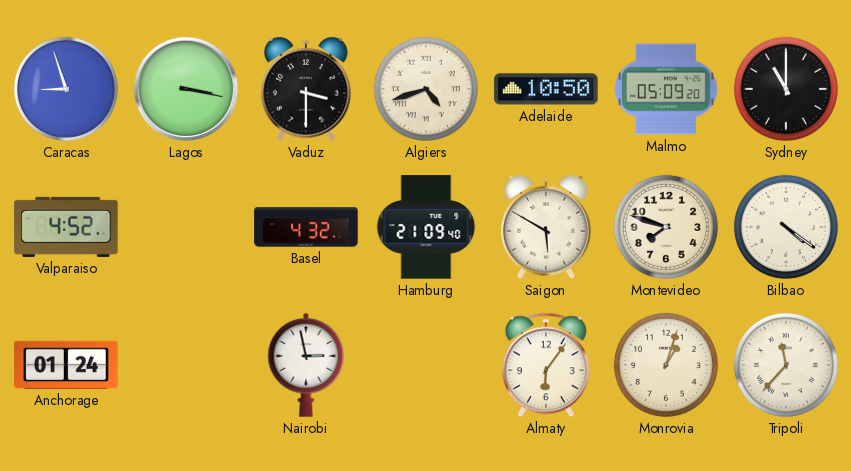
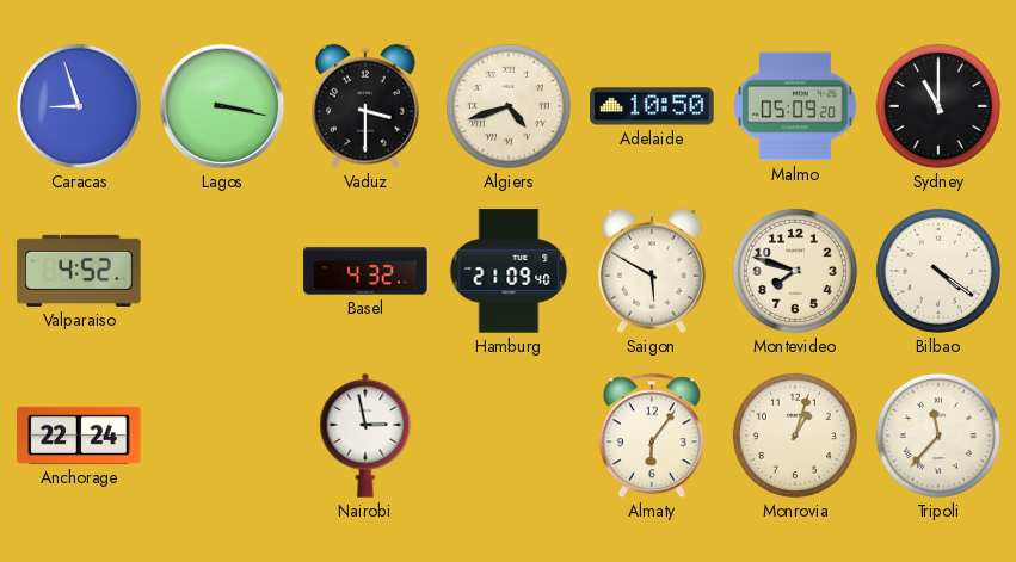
Anchorage: 01:24 -> 22:24 (79, 436)
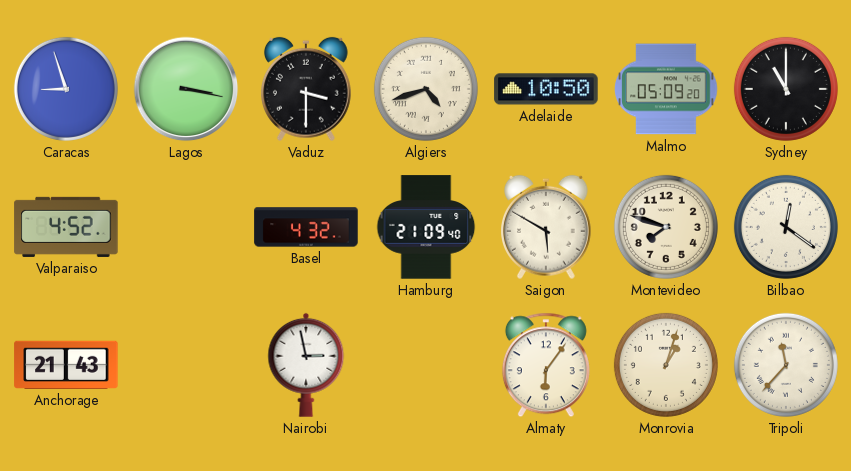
Bilbao: 4:21 -> 12:21 (786, 227)
Anchorage: 22:24 -> 21:43 (66, 365)
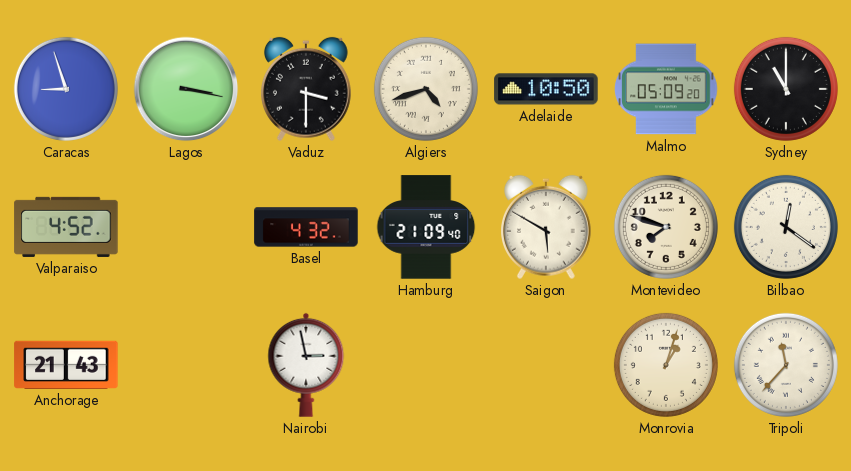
Almaty: 6:06 -> none (546, 365)
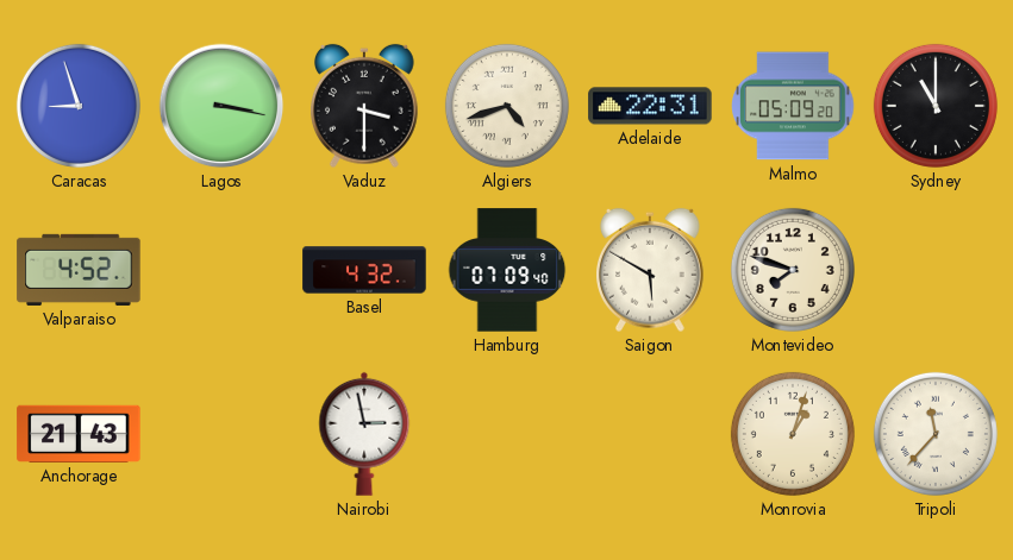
Adelaide: 10:50 -> 22:31 (650, 106)
Hamburg: 21:09 -> 07:09 (507, 270)
Bilbao: 12:21 -> none (786, 227)
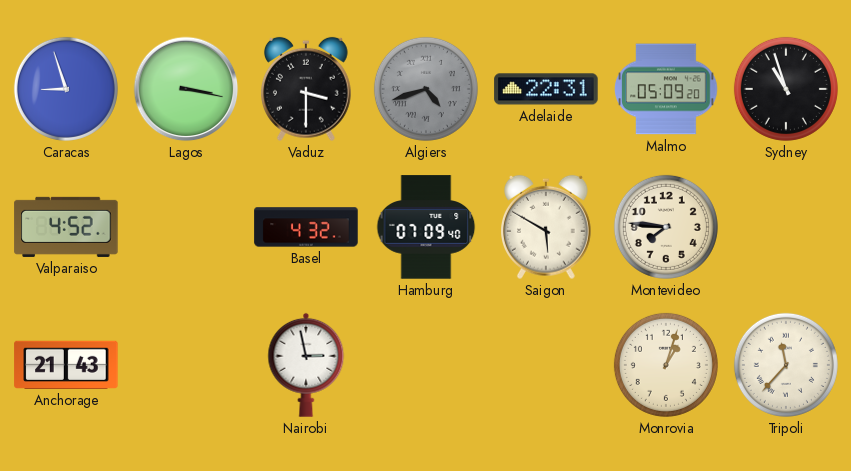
Algiers dial: cream -> grey (426, 89)
Sydney: 11:00 -> 10:57 (786, 89)
Montevideo: 7:48 -> 7:46 (666, 227)
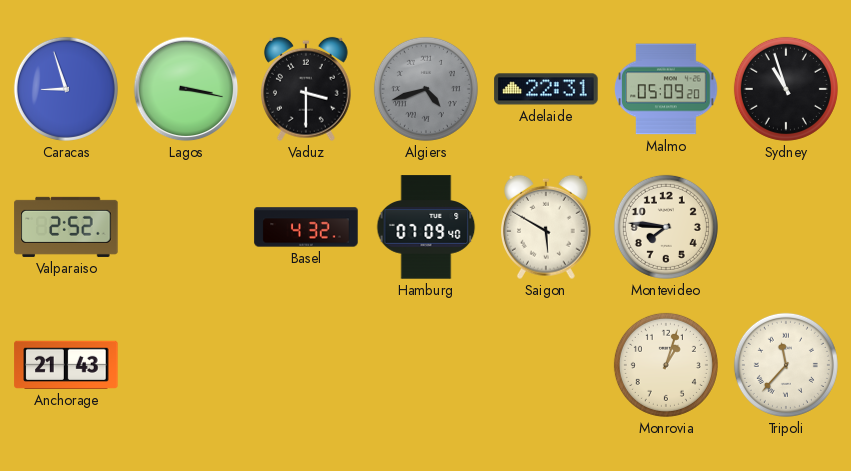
Valparaiso: 4:52 -> 2:52 (66, 227)
Nairobi: 2:58 -> none (306, 365)
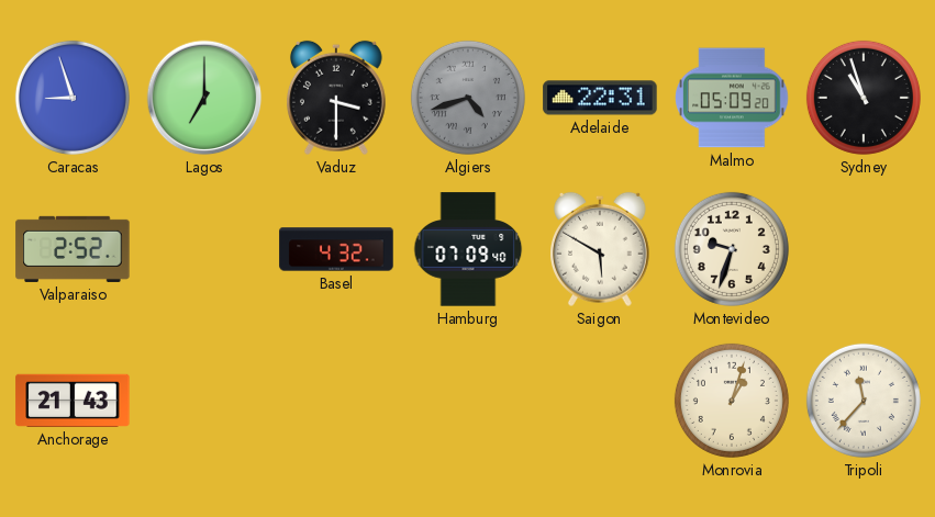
Lagos: 3:17 -> 7:00 (204, 98)
Montevideo: 7:46 -> 9:33 (732, 249)
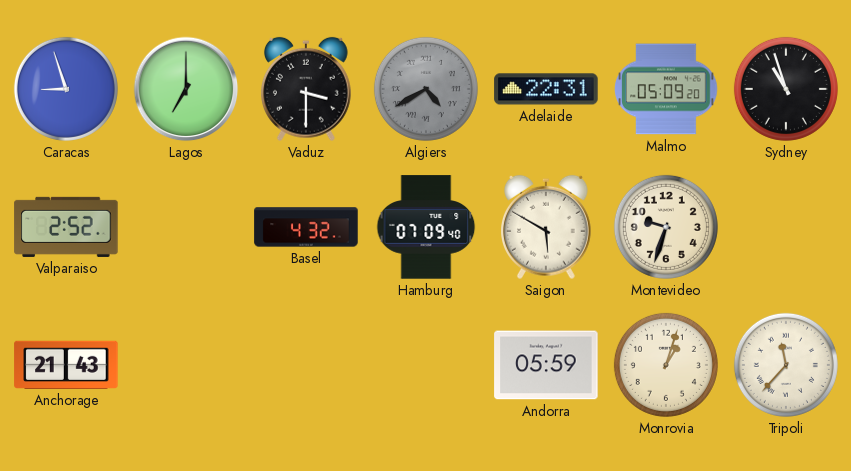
Algiers: 4:42 -> 4:40 (426, 89)
Andorra: none -> 05:59 (546, 365)
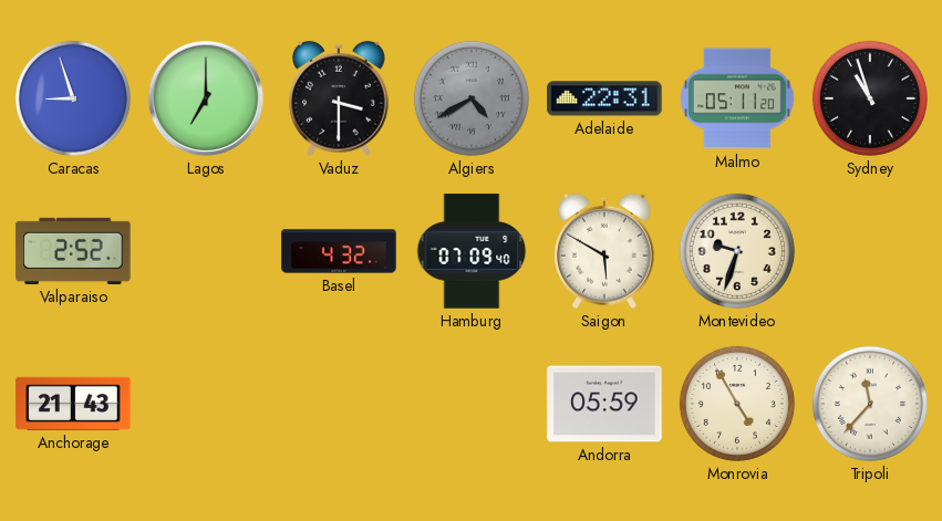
Malmo: 05:09 -> 05:11 (737, 98)
Monrovia: 1:03 -> 4:55 (737, 404)
